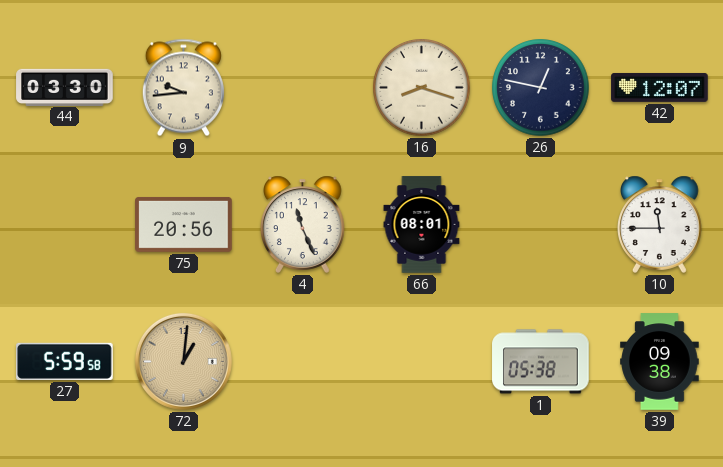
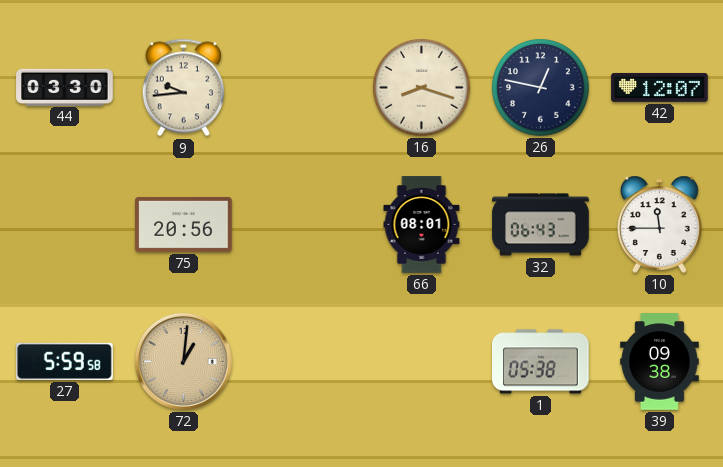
4: 11:26 -> none (303, 224)
32: none -> 06:43 (541, 225)
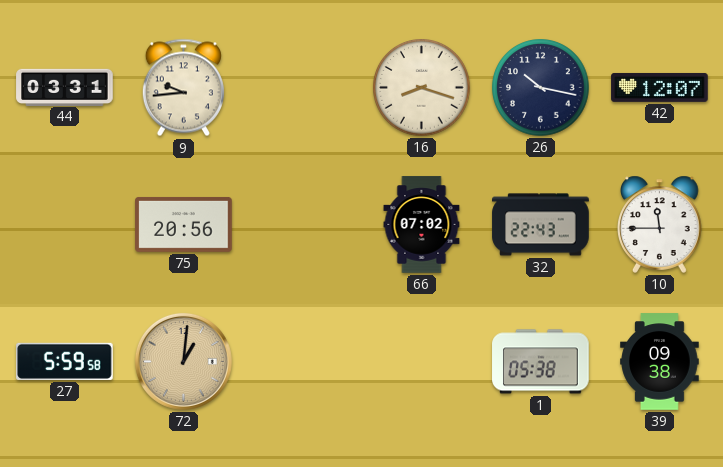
44: 03:30 -> 03:31 (65, 87)
26: 12:47 -> 10:17 (541, 88)
66: 08:01 -> 07:02 (422, 225)
32: 06:43 -> 22:43 (541, 225)
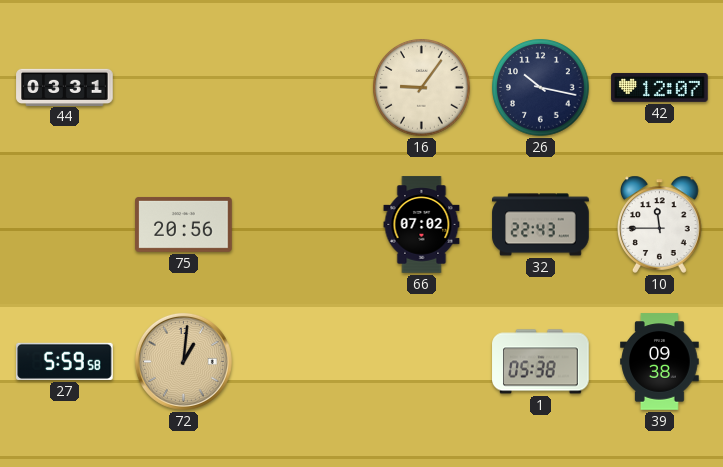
9: 9:44 -> none (183, 88)
16: 8:18 -> 9:06 (422, 88)
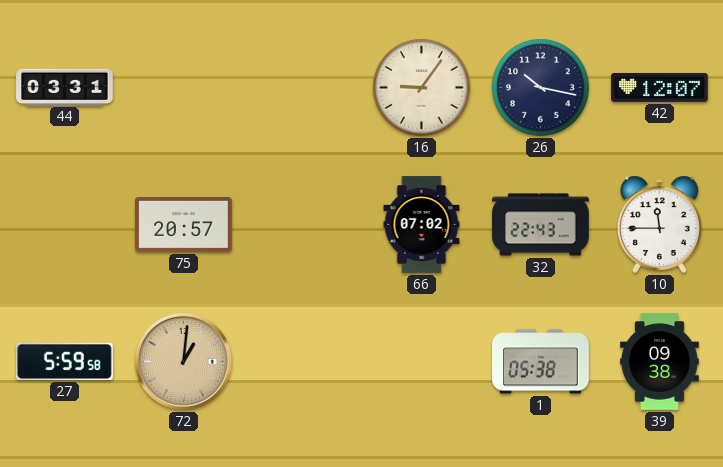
75: 20:56 -> 20:57 (184, 224)
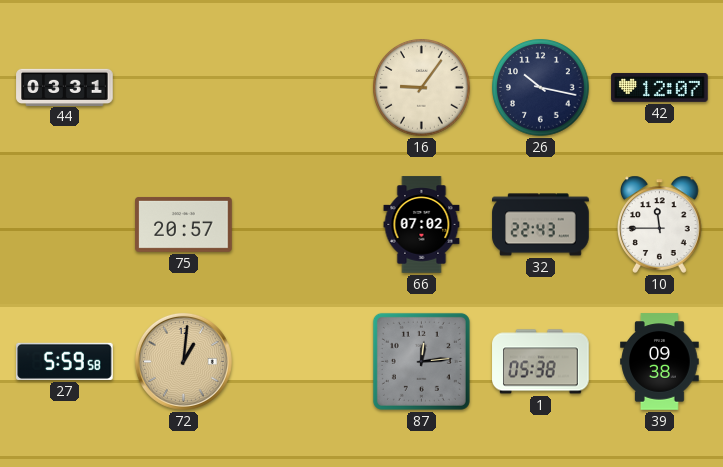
87: none -> 12:14 (421, 361)
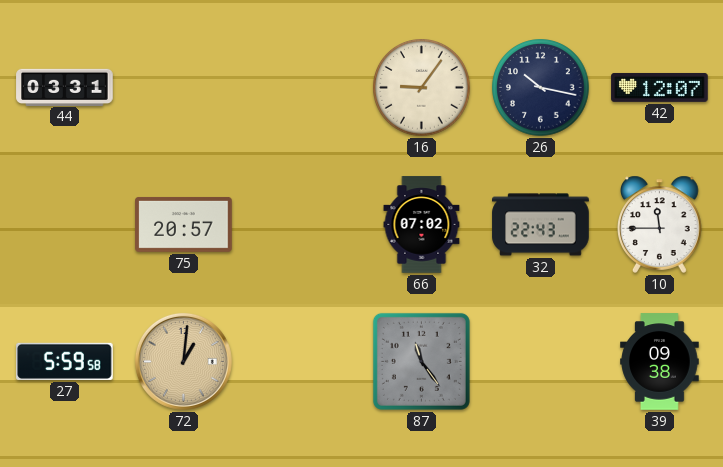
87: 12:14 -> 11:24 (421, 361)
1: 05:38 -> none (541, 362)
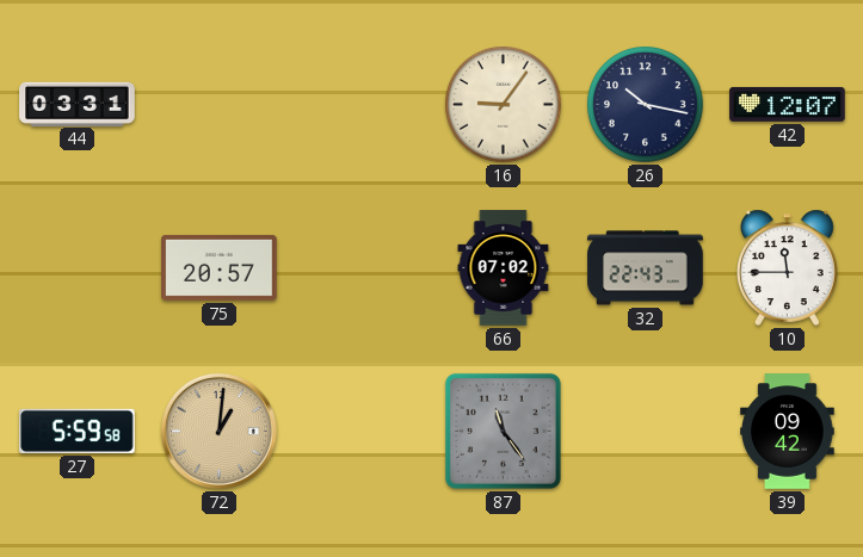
39: 09:38 -> 09:42 (788, 432)
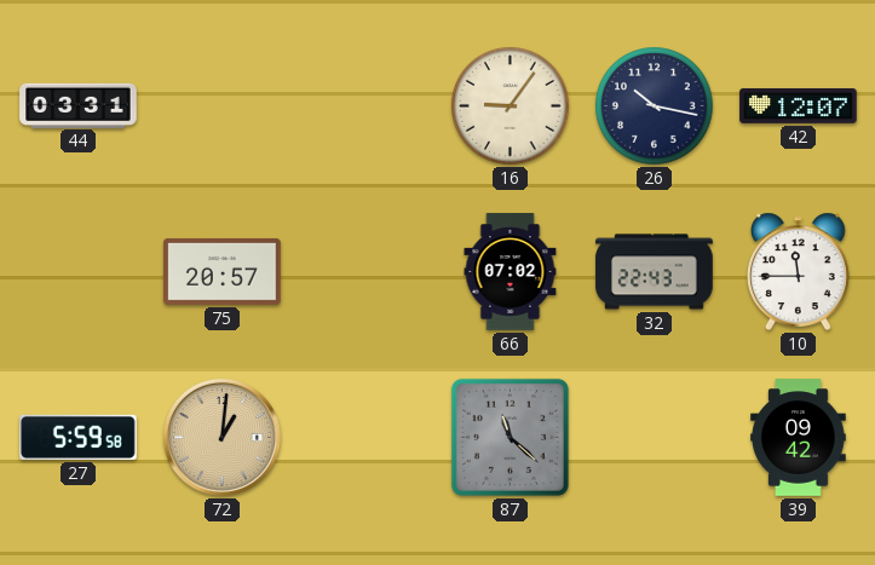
87: 11:24 -> 11:22 (510, 437)
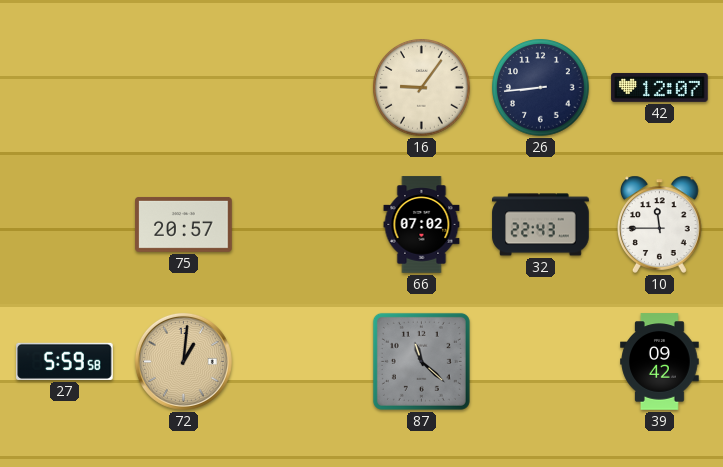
44: 03:31 -> none (79, 105)
26: 10:17 -> 8:44 (541, 88)
